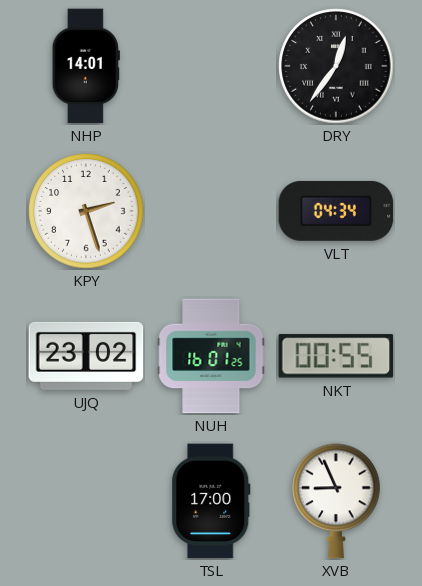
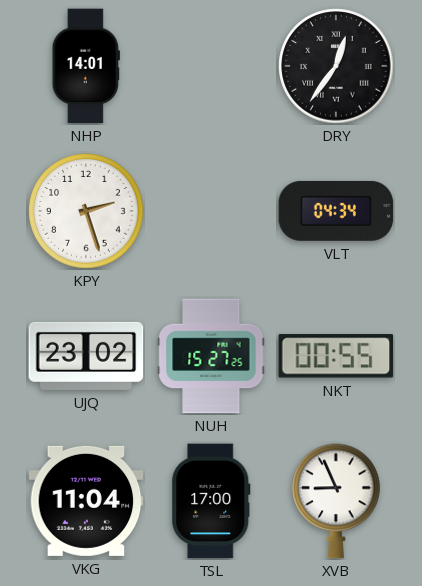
NUH: 16:01 -> 15:27 (211, 356)
VKG: none -> 11:04 (86, 501)
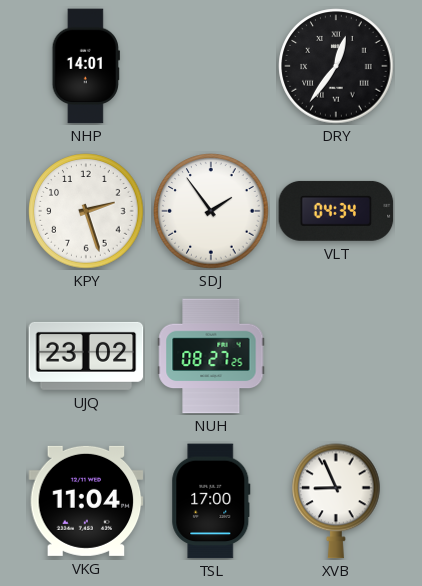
SDJ: none -> 1:54 (211, 211)
NUH: 15:27 -> 08:27 (211, 356)
NKT: 00:55 -> none (336, 356)
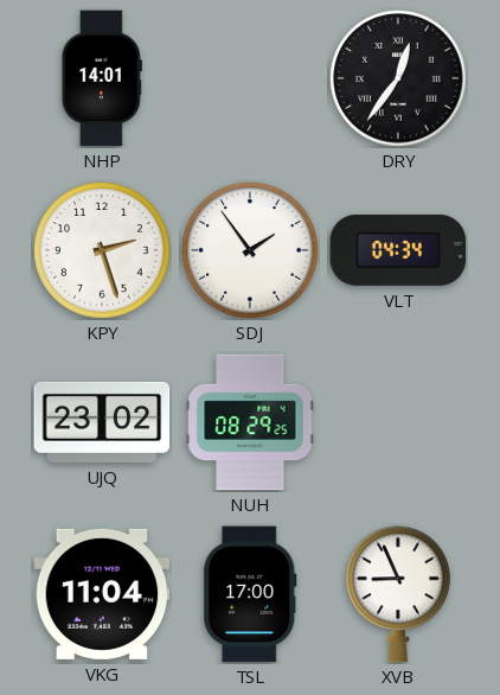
NUH: 08:27 -> 08:29 (250, 422)
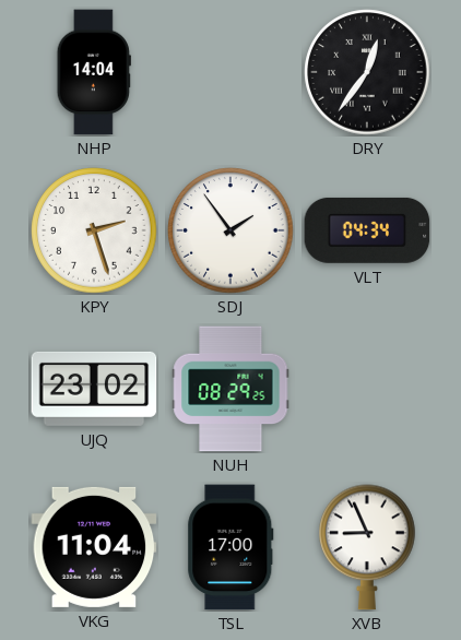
NHP: 14:01 -> 14:04 (94, 72)
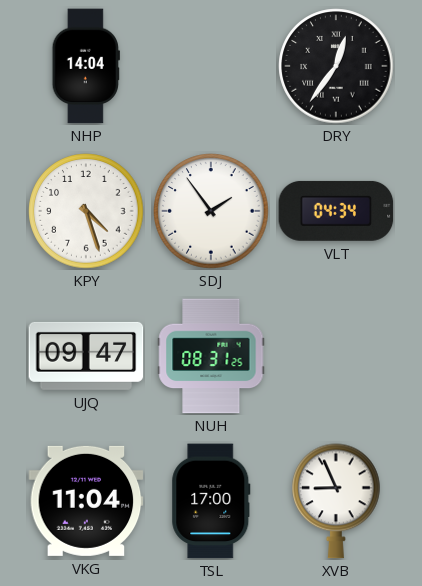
KPY: 2:27 -> 4:27 (86, 211)
UJQ: 23:02 -> 09:47 (86, 356)
NUH: 08:29 -> 08:31 (211, 356)
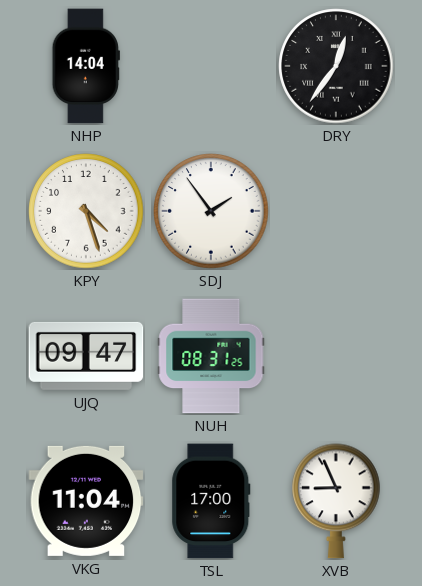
VLT: 04:34 -> none (336, 211)
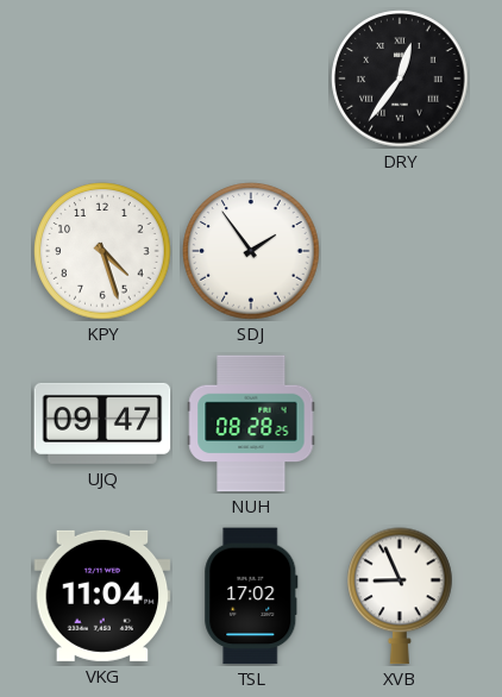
NHP: 14:04 -> none (86, 66)
NUH: 08:31 -> 08:28 (251, 423)
TSL: 17:00 -> 17:02 (251, 596)
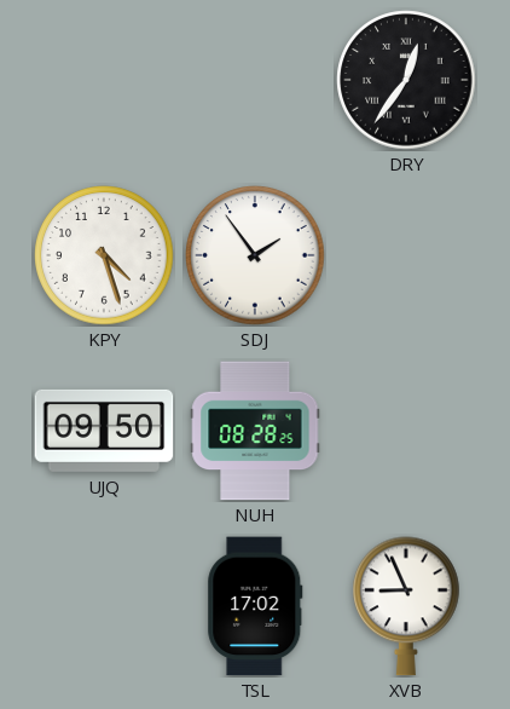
UJQ: 09:47 -> 09:50 (104, 431)
VKG: 11:04 -> none (102, 596)
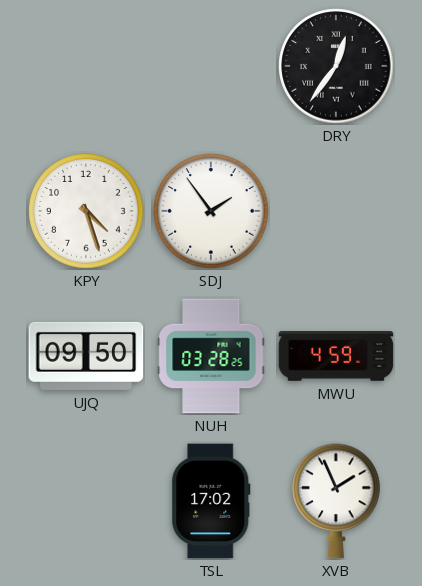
NUH: 08:28 -> 03:28 (211, 356)
MWU: none -> 4:59 (336, 356)
XVB: 8:56 -> 1:56 (336, 501)
